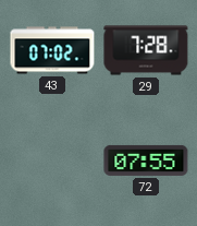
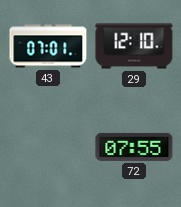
43: 07:02 -> 07:01 (48, 46)
29: 7:28 -> 12:10 (134, 46)
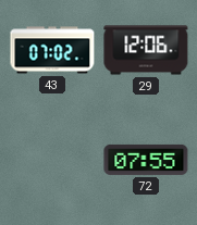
43: 07:01 -> 07:02 (52, 50)
29: 12:10 -> 12:06 (146, 50)
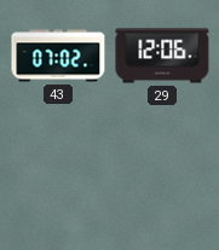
72: 07:55 -> none (146, 160)
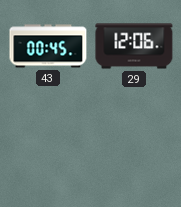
43: 07:02 -> 00:45 (48, 46)
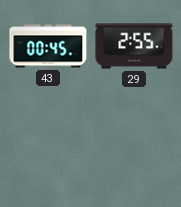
29: 12:06 -> 2:55 (134, 46)
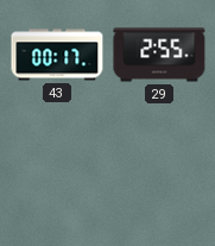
43: 00:45 -> 00:17 (57, 55)
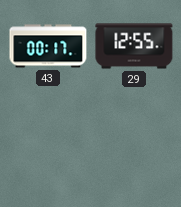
29: 2:55 -> 12:55 (134, 46)
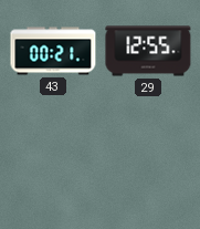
43: 00:17 -> 00:21 (53, 51)
